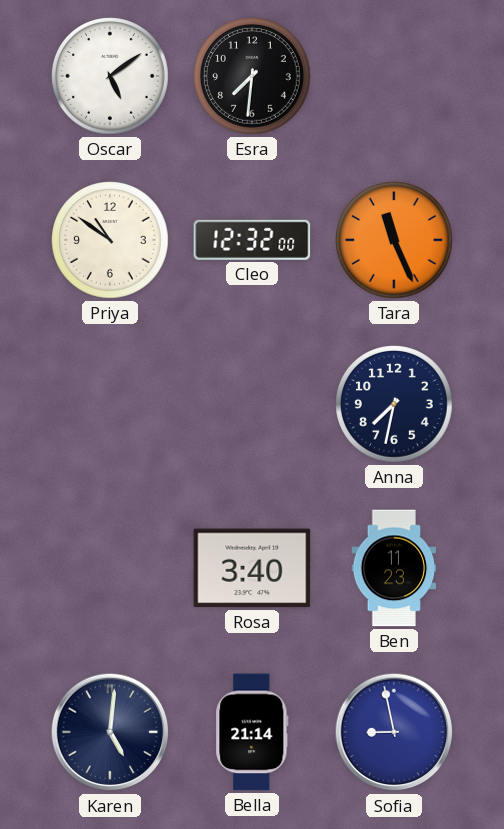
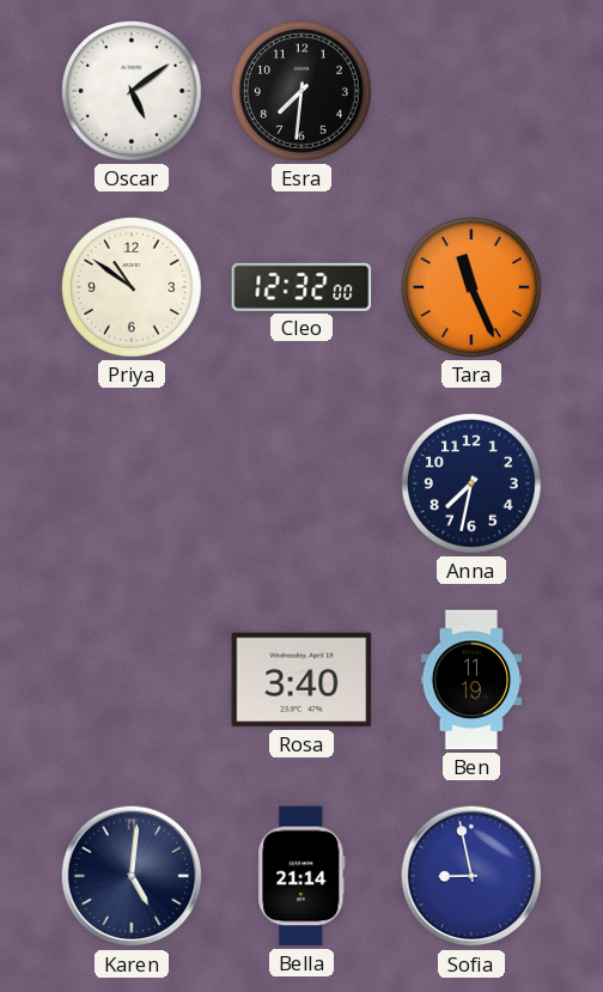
Ben: 11:23 -> 11:19 (471, 680)
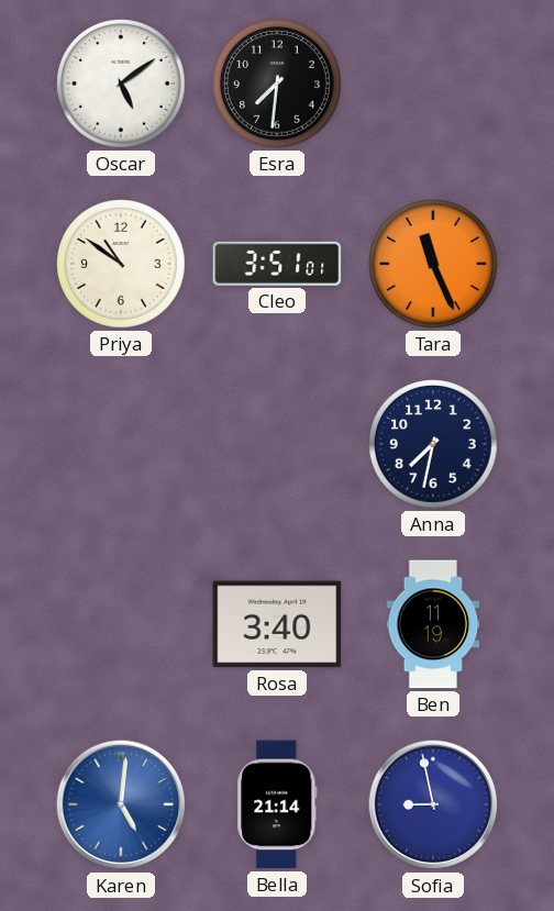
Cleo: 12:32 -> 3:51 (277, 264)
Karen dial: navy -> blue (121, 804)
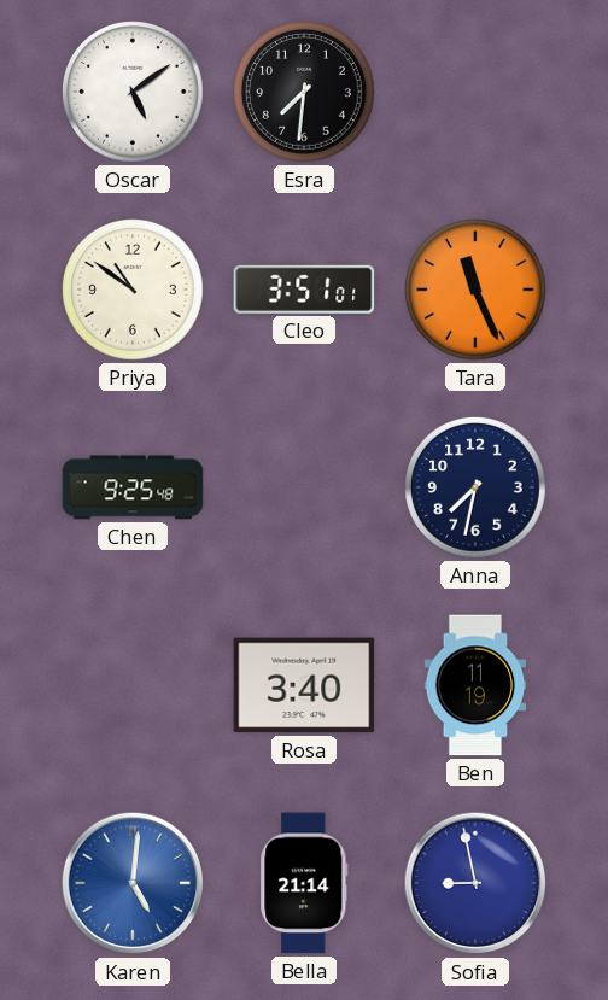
Chen: none -> 9:25 (133, 487)
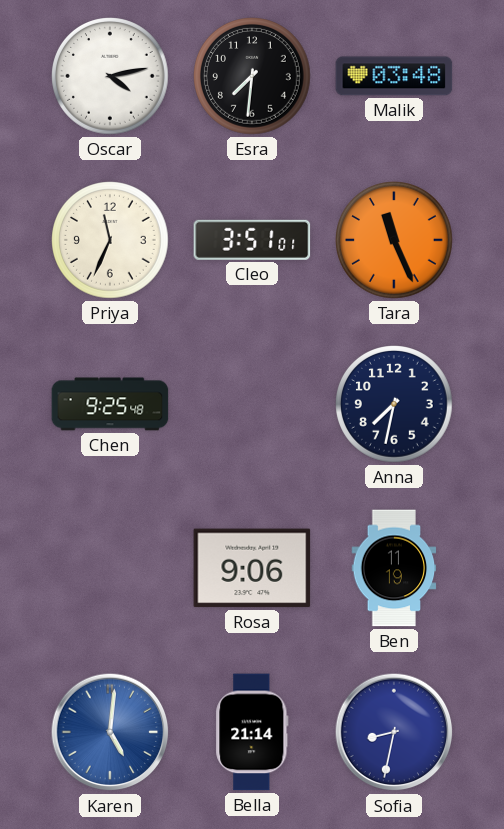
Oscar: 5:09 -> 4:13 (111, 77)
Malik: none -> 03:48 (394, 76)
Priya: 10:51 -> 11:34 (111, 241)
Rosa: 3:40 -> 9:06 (252, 568)
Sofia: 8:58 -> 8:32 (394, 732)
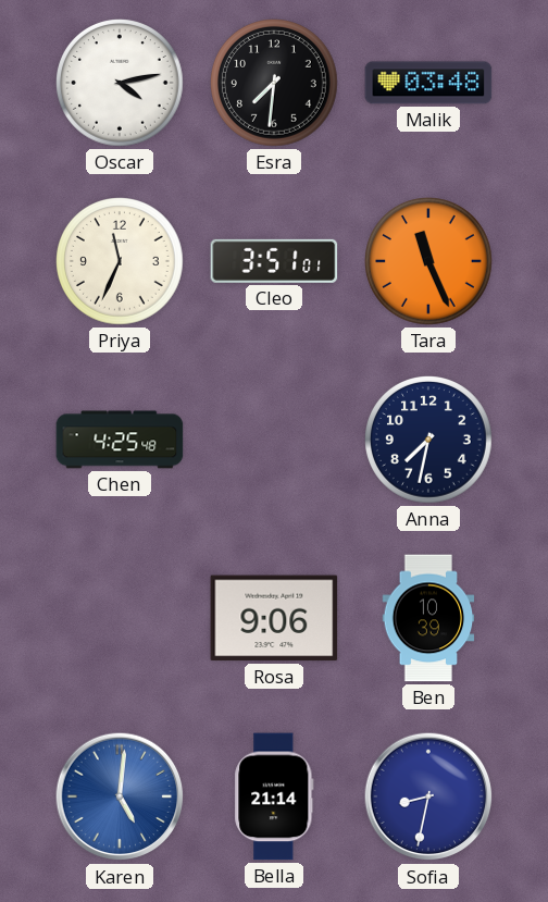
Chen: 9:25 -> 4:25 (120, 440)
Ben: 11:19 -> 10:39 (428, 618)
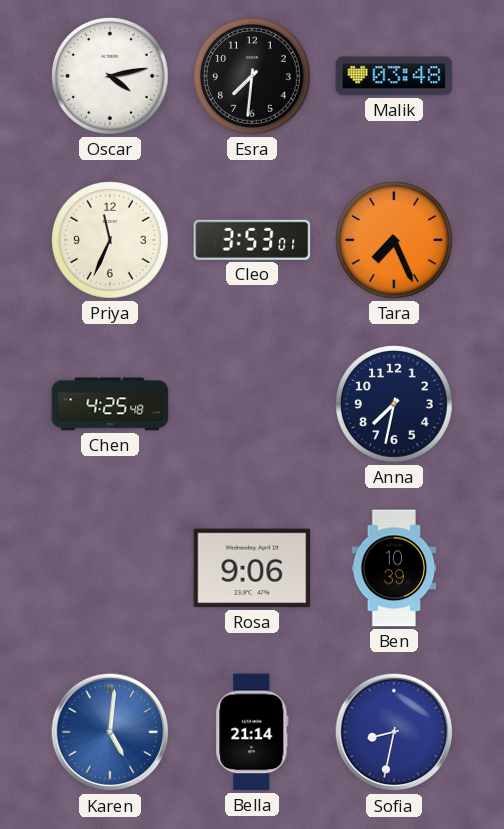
Cleo: 3:51 -> 3:53 (252, 240)
Tara: 11:26 -> 7:26 (395, 241)
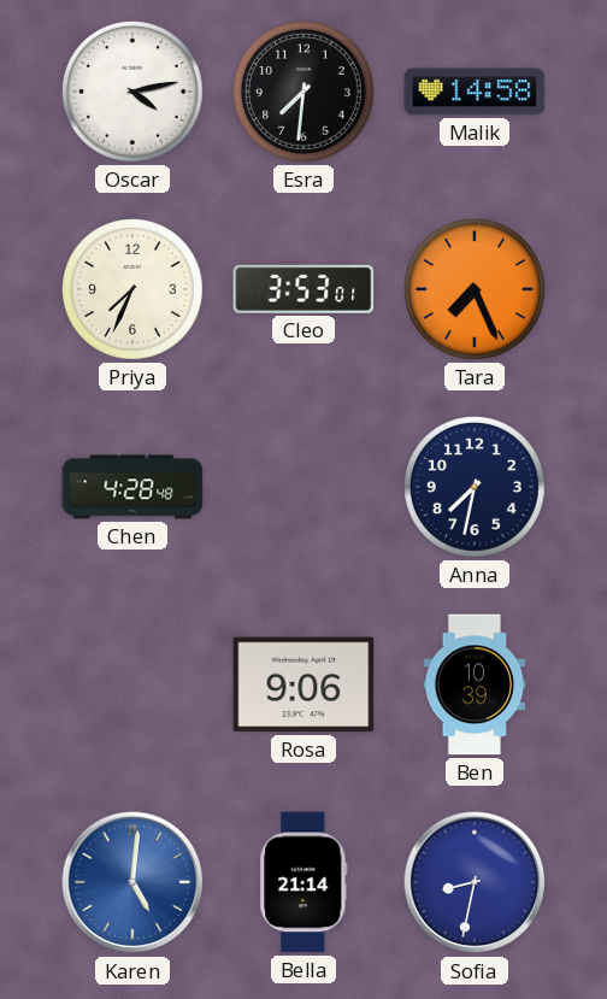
Malik: 03:48 -> 14:58 (475, 92)
Priya: 11:34 -> 7:34 (134, 290)
Chen: 4:25 -> 4:28 (132, 487)
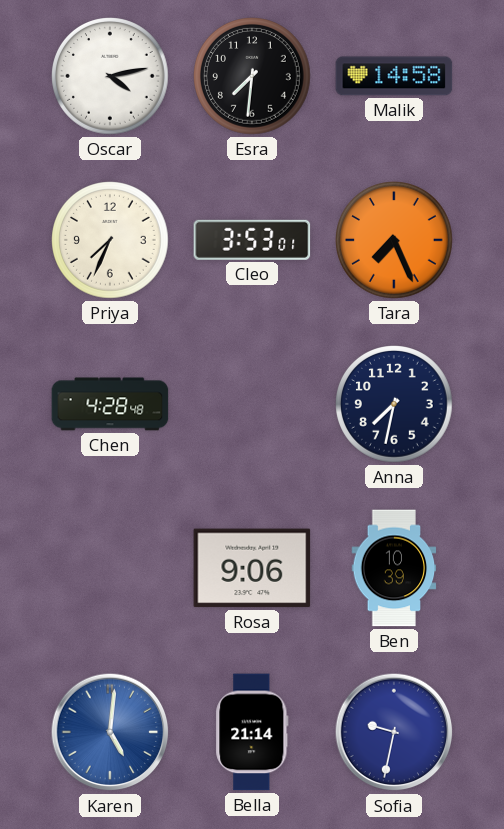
Sofia: 8:32 -> 9:32 (394, 732)
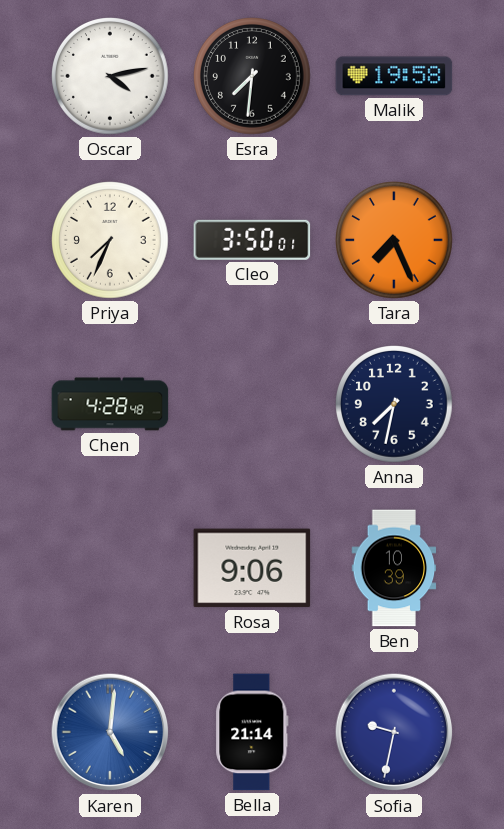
Malik: 14:58 -> 19:58 (394, 76)
Cleo: 3:53 -> 3:50 (252, 240)
